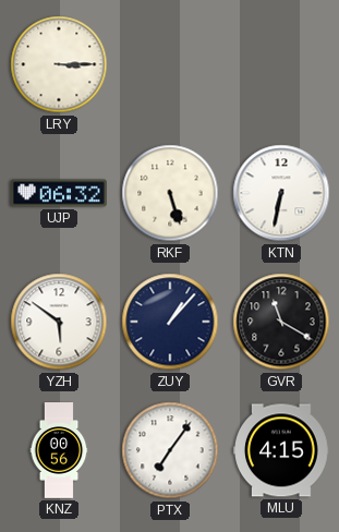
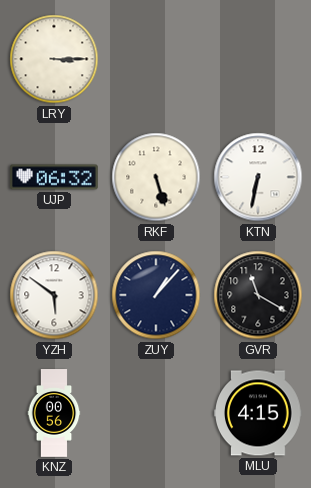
PTX: 7:06 -> none (170, 450)
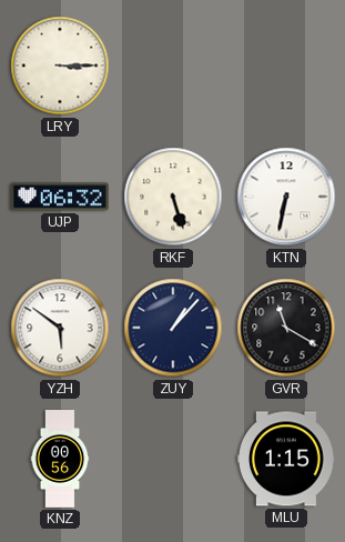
MLU: 4:15 -> 1:15 (287, 459)
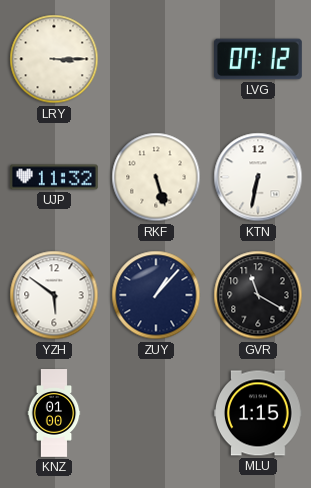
LVG: none -> 07:12 (259, 59)
UJP: 06:32 -> 11:32 (55, 177)
KNZ: 00:56 -> 01:00 (54, 413)
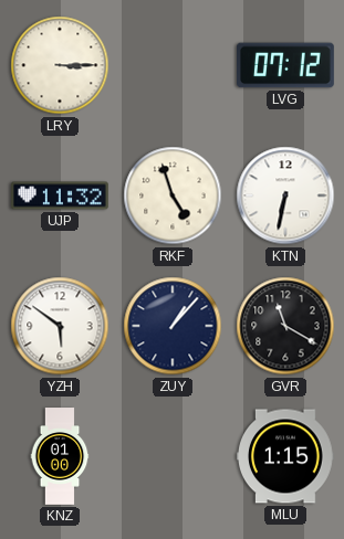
RKF: 5:27 -> 4:57 (173, 195)
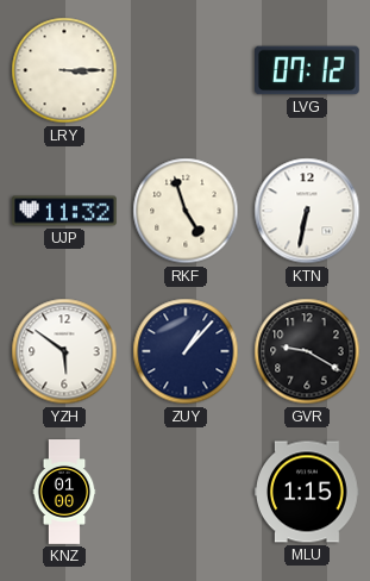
GVR: 11:20 -> 9:20 (307, 351)
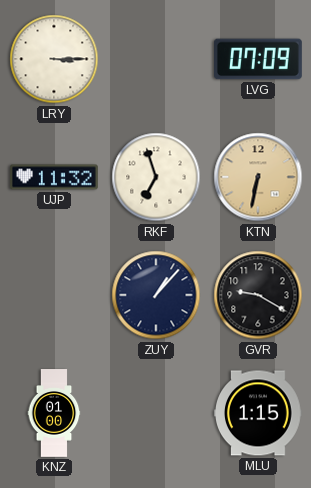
LVG: 07:12 -> 07:09 (259, 59)
RKF: 4:57 -> 6:57 (156, 177)
KTN dial: white -> champagne (258, 177)
YZH: 5:51 -> none (64, 351)
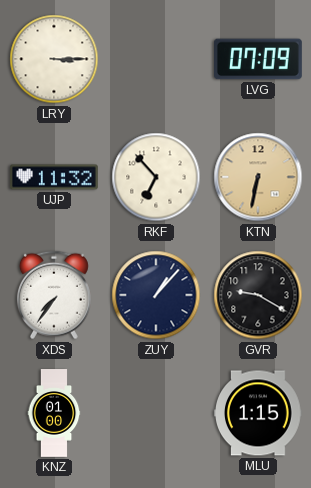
RKF: 6:57 -> 6:53 (156, 177)
XDS: none -> 7:36 (54, 295)
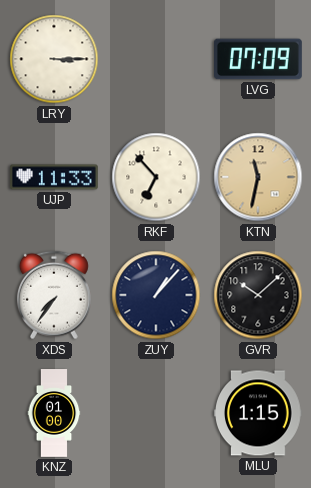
UJP: 11:32 -> 11:33 (55, 177)
KTN: 6:32 -> 11:32 (258, 177)
GVR: 9:20 -> 10:08 (258, 295)
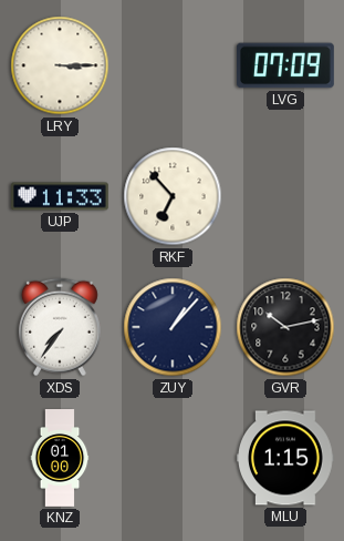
KTN: 11:32 -> none (258, 177)
GVR: 10:08 -> 10:13 (285, 327)
